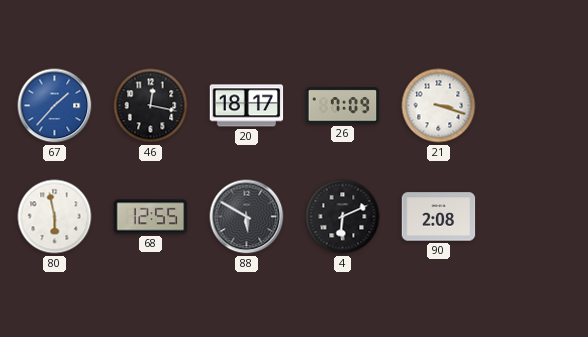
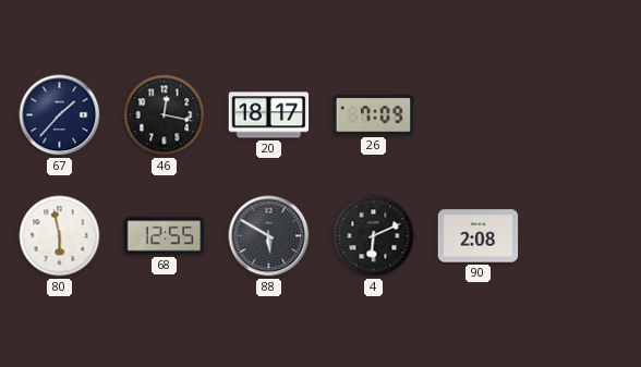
67 dial: blue -> navy (60, 115)
21: 3:18 -> none (439, 106)
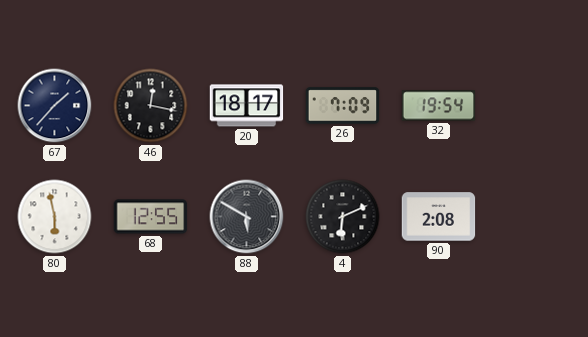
32: none -> 19:54 (439, 106)
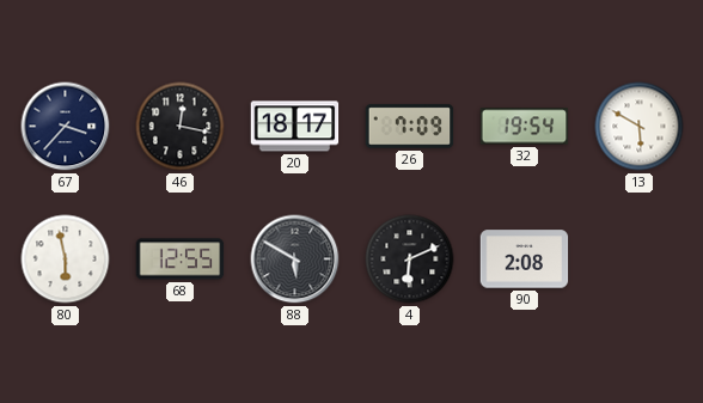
67: 1:37 -> 3:37 (66, 127)
13: none -> 5:50 (640, 127)
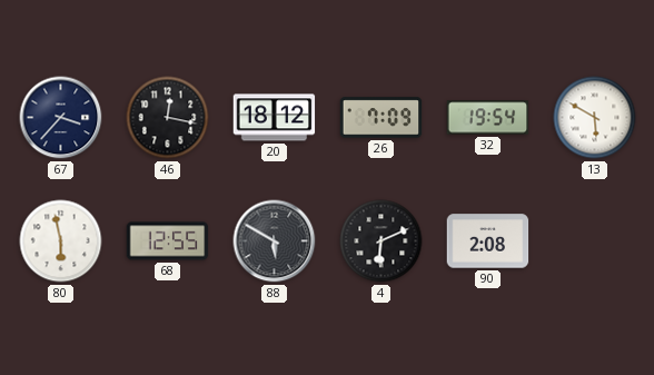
20: 18:17 -> 18:12 (275, 118)
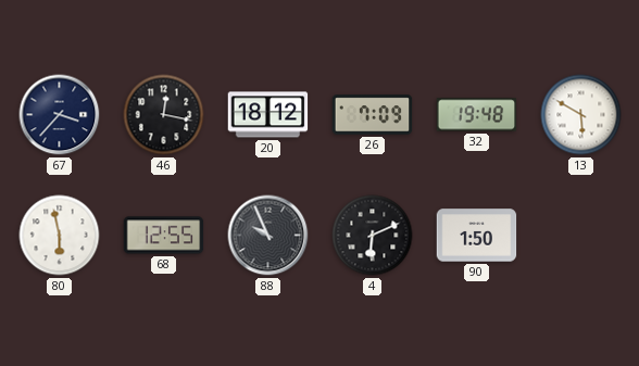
32: 19:54 -> 19:48 (477, 115)
88: 5:50 -> 9:56 (268, 236)
90: 2:08 -> 1:50 (477, 236)
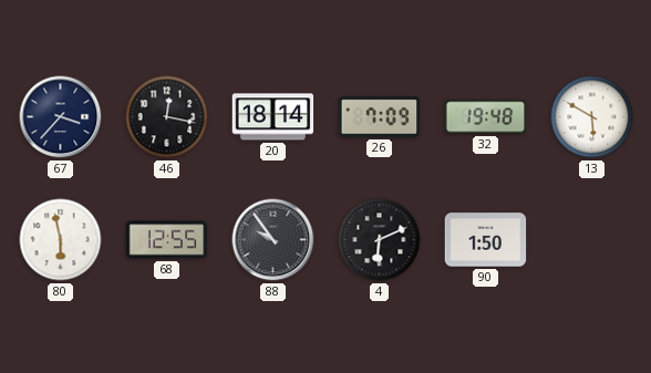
20: 18:12 -> 18:14 (273, 117)
88: 9:56 -> 9:54 (273, 240)
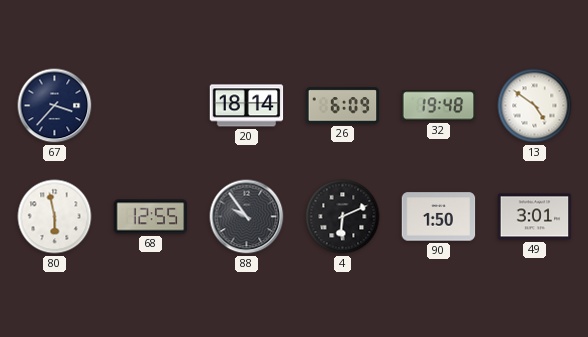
46: 12:17 -> none (167, 117)
26: 7:09 -> 6:09 (343, 106)
13: 5:50 -> 4:51 (535, 106)
49: none -> 3:01 (535, 217)
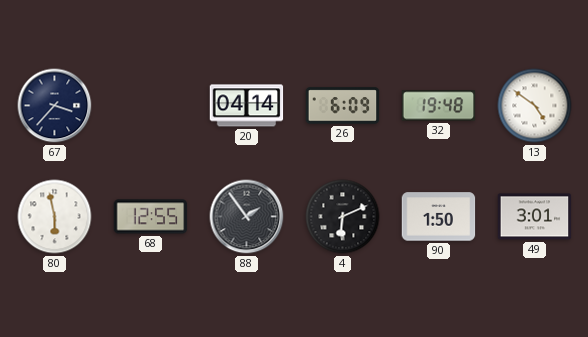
20: 18:14 -> 04:14 (247, 106)
88: 9:54 -> 1:54 (247, 217)
